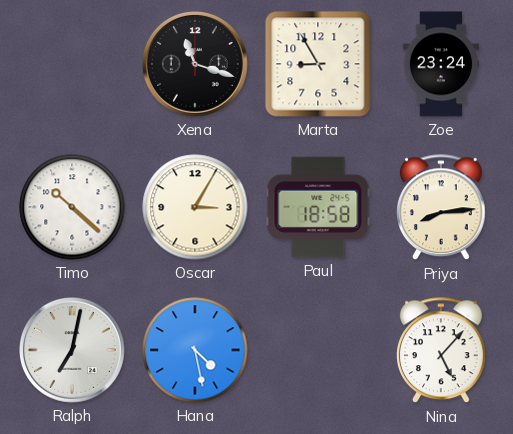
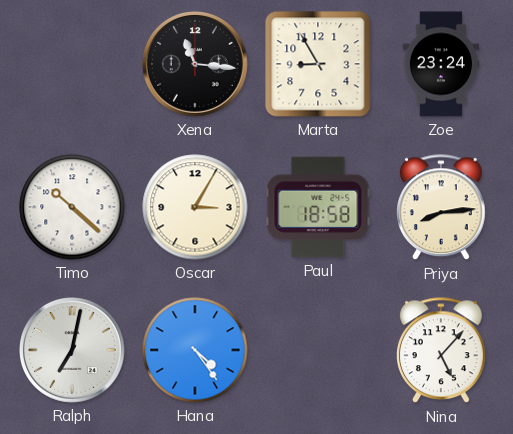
Xena: 11:18 -> 11:16 (196, 65)
Hana: 4:28 -> 4:24 (195, 350)
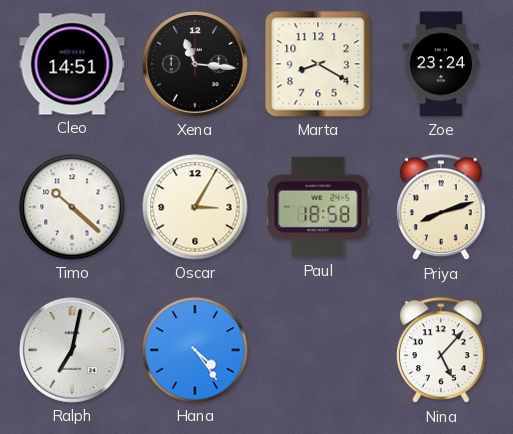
Cleo: none -> 14:51 (72, 64)
Marta: 8:55 -> 8:20 (318, 64)
Priya: 8:14 -> 8:12 (442, 208)
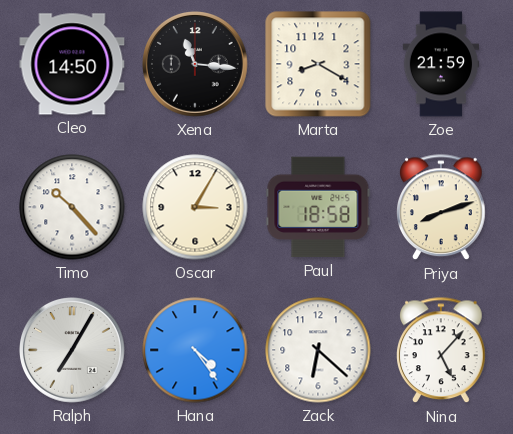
Cleo: 14:51 -> 14:50 (72, 64)
Zoe: 23:24 -> 21:59 (441, 64)
Timo: 10:22 -> 10:23 (72, 207)
Ralph: 7:02 -> 7:05 (73, 351)
Zack: none -> 6:22 (318, 350)
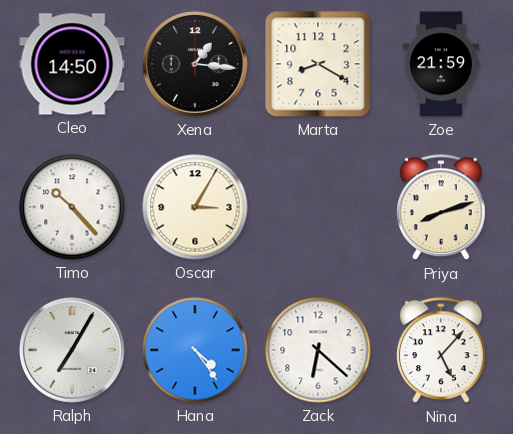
Xena: 11:16 -> 1:16 (196, 65)
Paul: 18:58 -> none (318, 207)
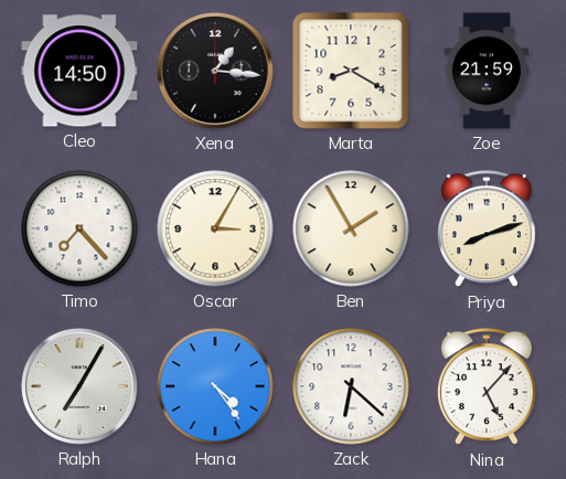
Timo: 10:23 -> 7:23 (79, 228)
Ben: none -> 1:55 (351, 228)
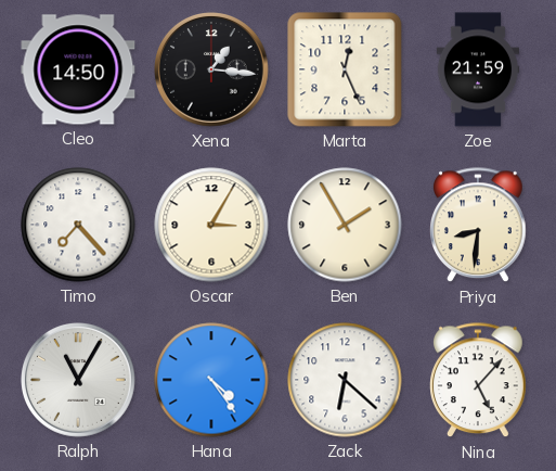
Marta: 8:20 -> 12:26 (345, 69)
Priya: 8:12 -> 8:31 (479, 226)
Ralph: 7:05 -> 11:05 (79, 381)
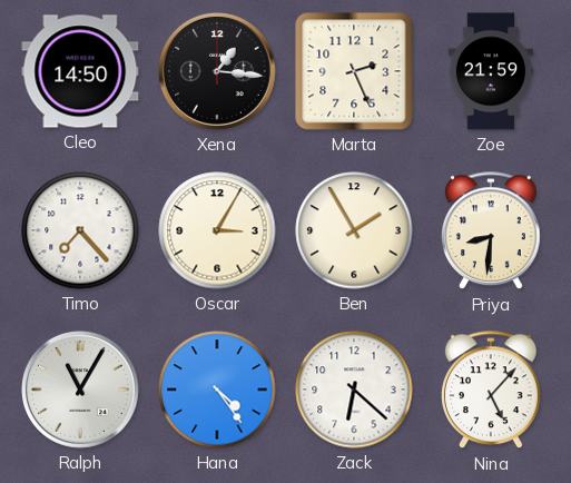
Marta: 12:26 -> 2:26 (354, 71)
